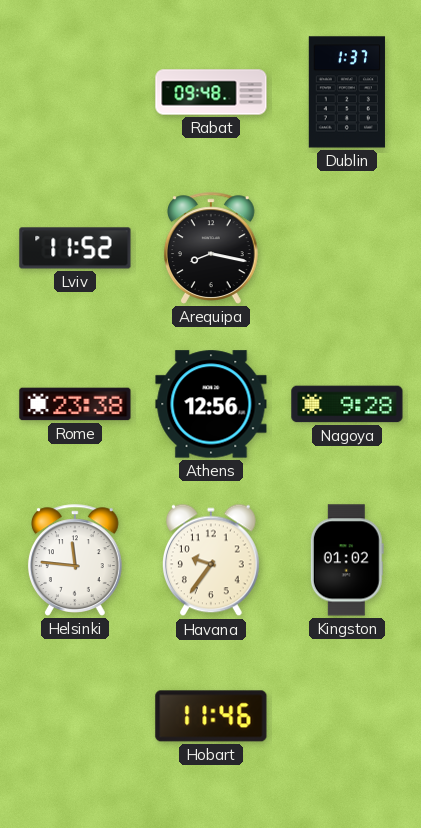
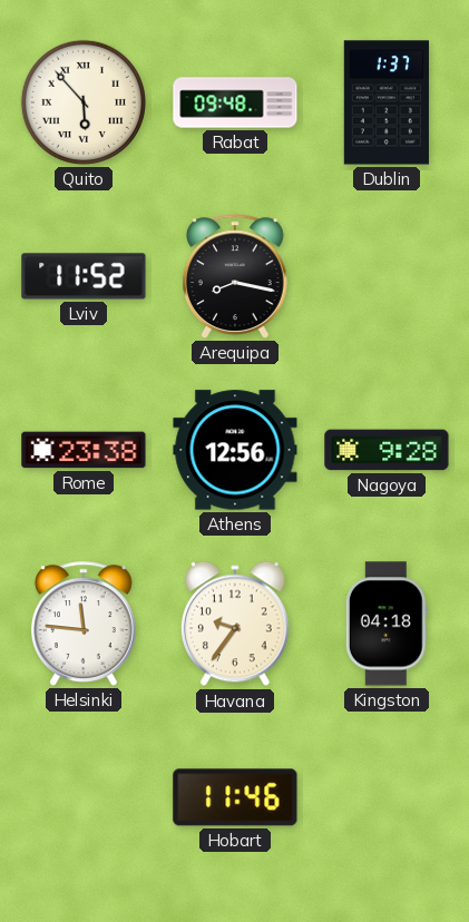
Quito: none -> 5:53 (84, 102)
Kingston: 01:02 -> 04:18 (387, 624)
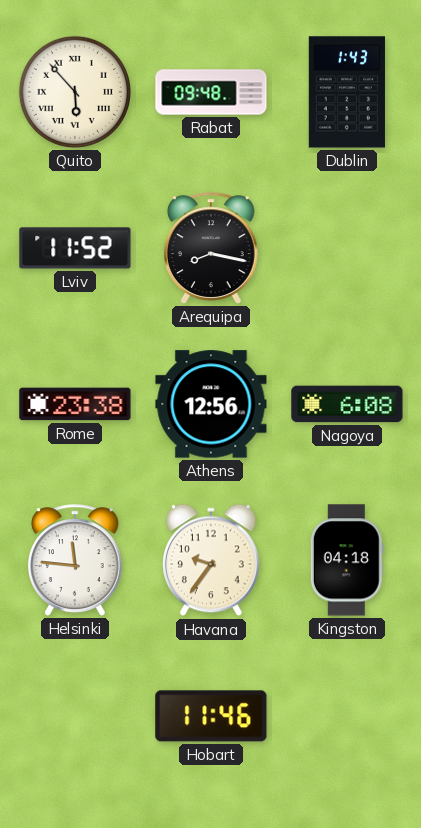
Dublin: 1:37 -> 1:43 (346, 92)
Nagoya: 9:28 -> 6:08 (347, 404)
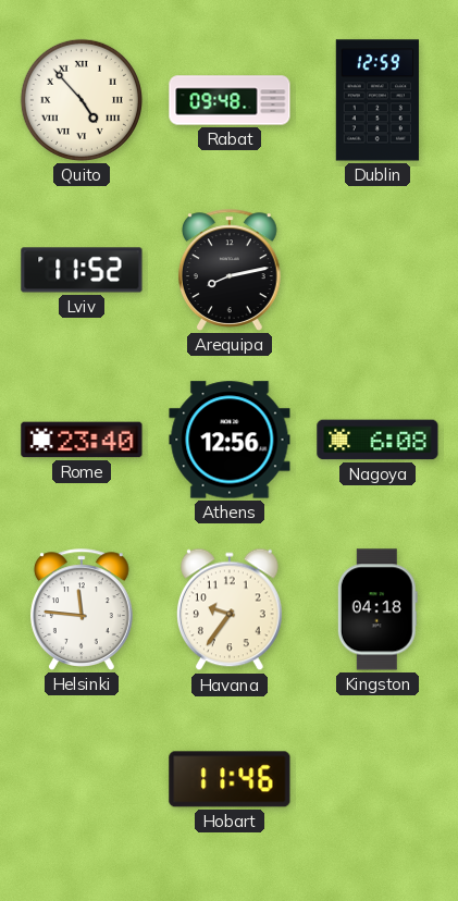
Quito: 5:53 -> 4:53 (82, 100)
Dublin: 1:43 -> 12:59 (376, 100)
Arequipa: 8:17 -> 8:13 (230, 270)
Rome: 23:38 -> 23:40 (82, 440)
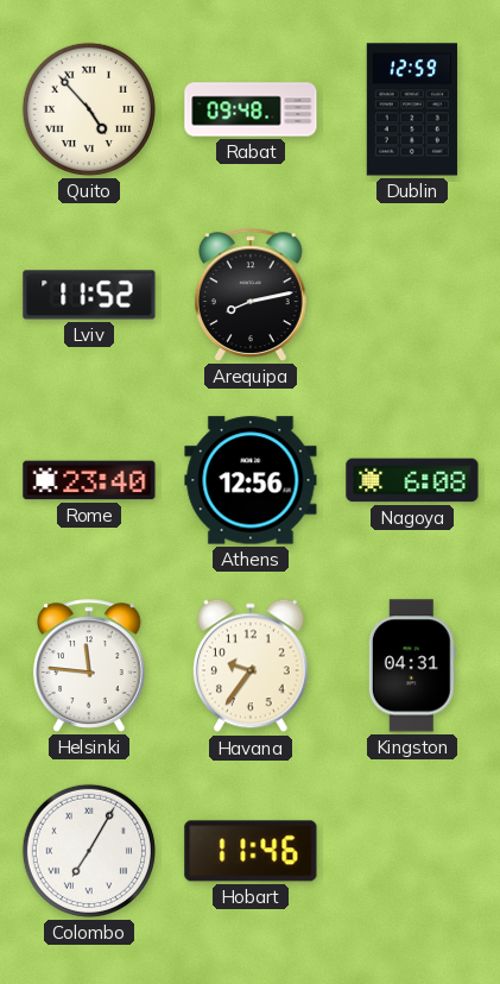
Kingston: 04:18 -> 04:31 (412, 666)
Colombo: none -> 7:05 (89, 851)
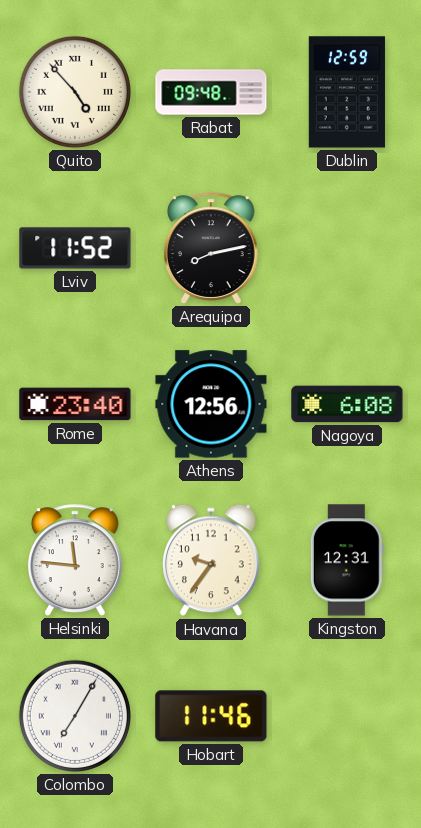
Kingston: 04:31 -> 12:31 (347, 560)
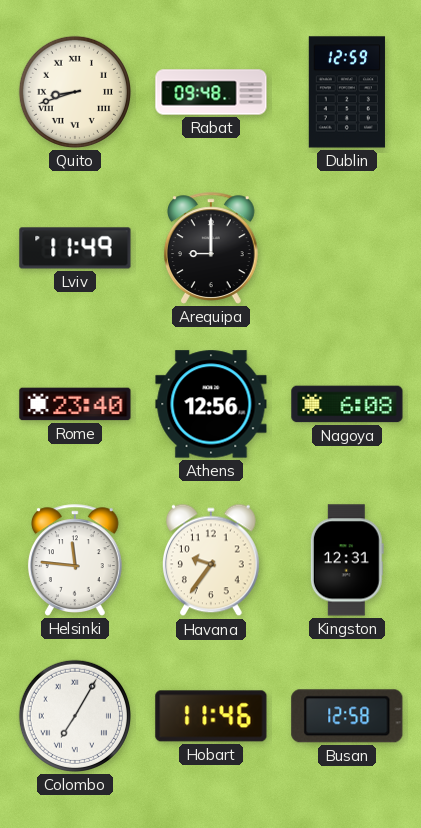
Quito: 4:53 -> 8:42 (75, 92)
Lviv: 11:52 -> 11:49 (75, 248)
Arequipa: 8:13 -> 9:00 (211, 248)
Busan: none -> 12:58 (347, 716)
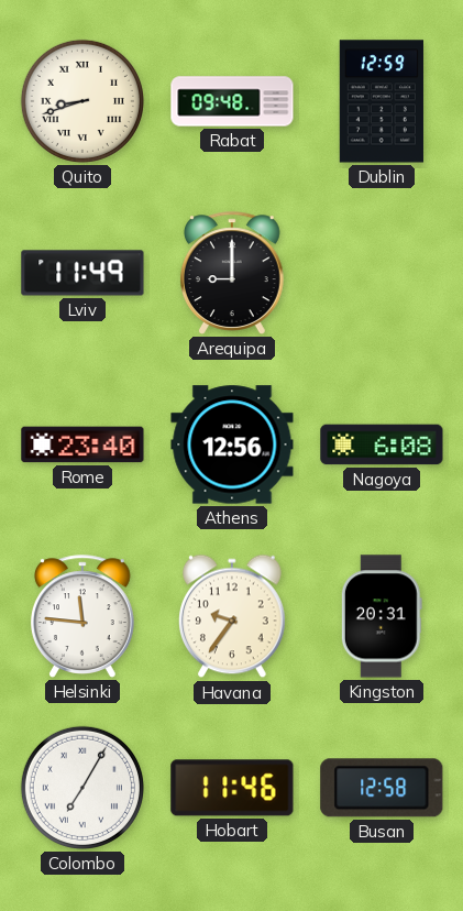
Kingston: 12:31 -> 20:31 (382, 616)
